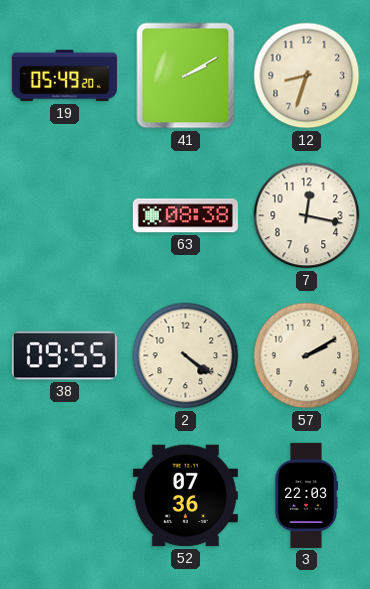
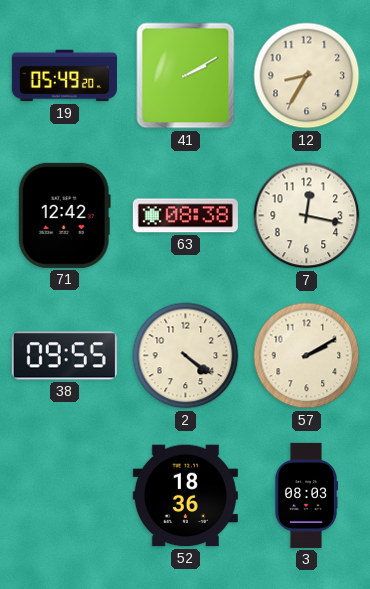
12: 8:33 -> 8:35 (307, 76)
71: none -> 12:42 (64, 215)
52: 07:36 -> 18:36 (185, 496)
3: 22:03 -> 08:03 (306, 495)
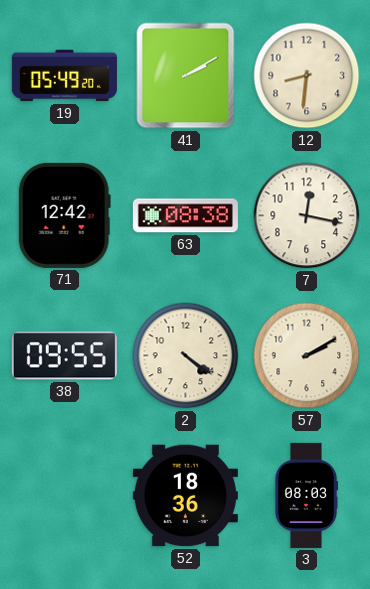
12: 8:35 -> 8:31 (307, 76)
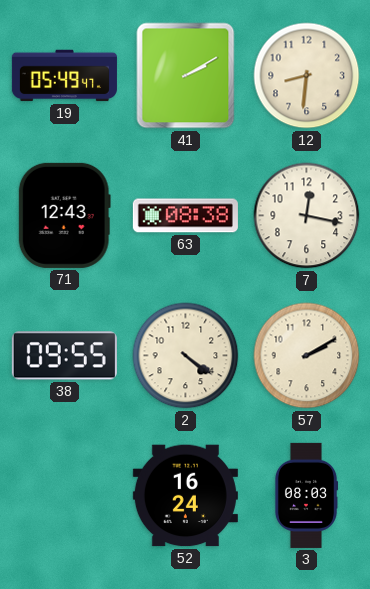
19: 05:49:20 -> 05:49:47 (64, 76)
71: 12:42 -> 12:43 (64, 215)
52: 18:36 -> 16:24 (185, 496)
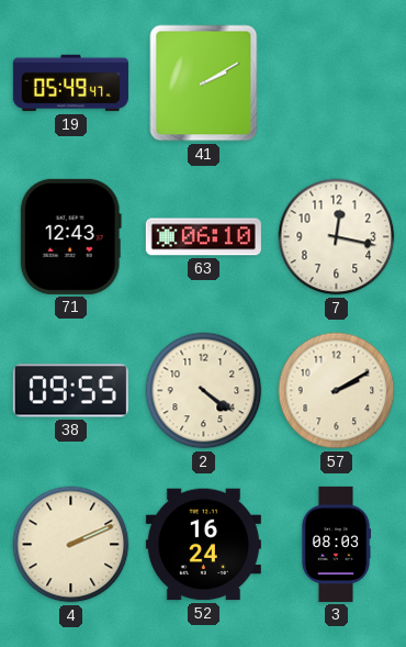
12: 8:31 -> none (307, 76)
63: 08:38 -> 06:10 (203, 237)
4: none -> 2:11 (71, 545)
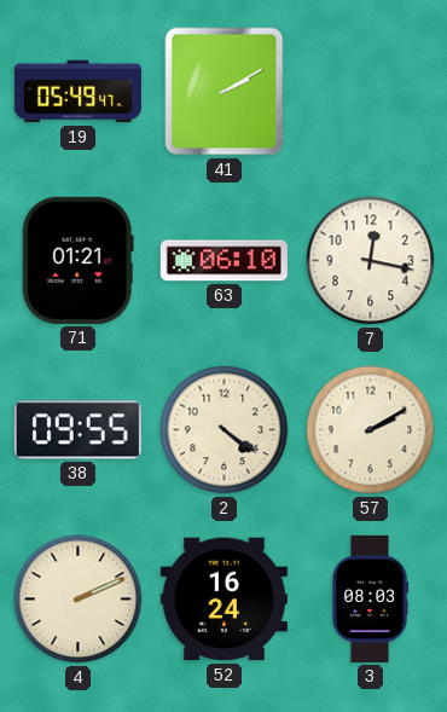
71: 12:43 -> 01:21 (77, 260)
